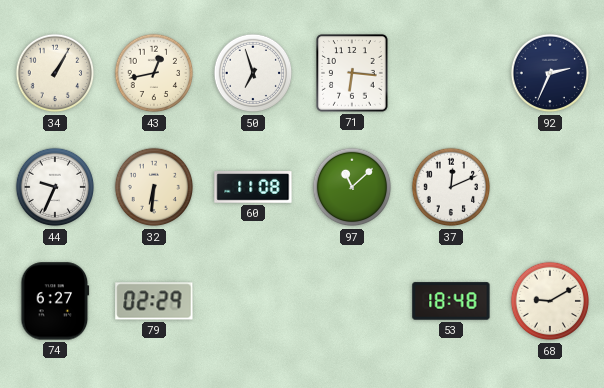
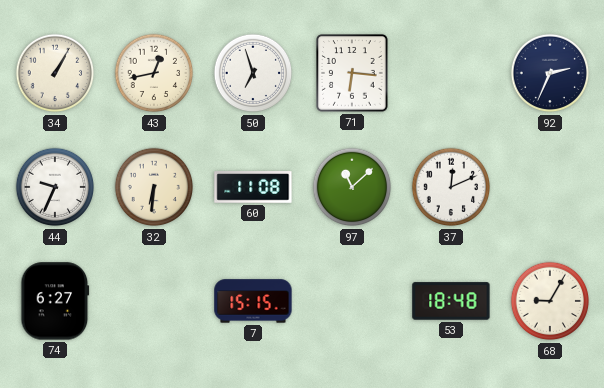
79: 02:29 -> none (154, 301)
7: none -> 15:15 (253, 301)
68: 9:10 -> 9:05 (550, 301)
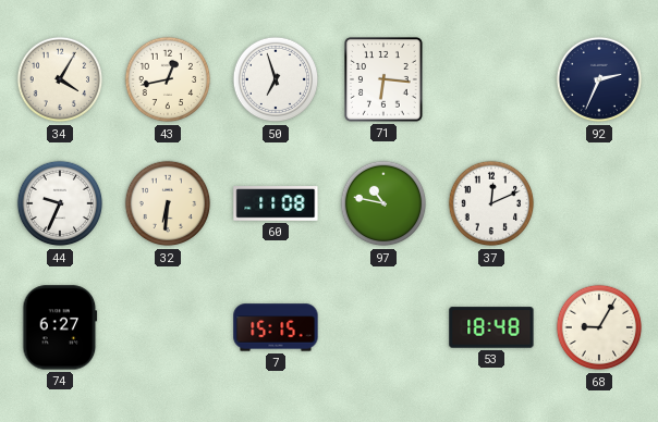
34: 1:05 -> 4:05 (60, 79)
97: 11:08 -> 10:47 (383, 203)
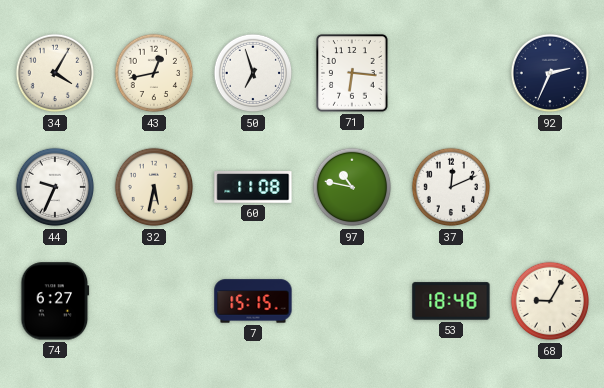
32: 6:31 -> 5:32 (154, 187)
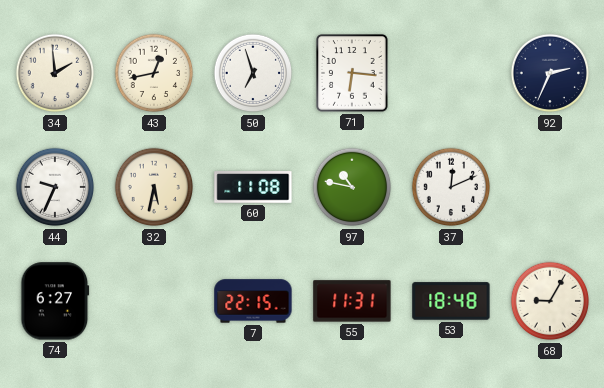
34: 4:05 -> 1:59 (55, 73)
7: 15:15 -> 22:15 (253, 301)
55: none -> 11:31 (352, 301)
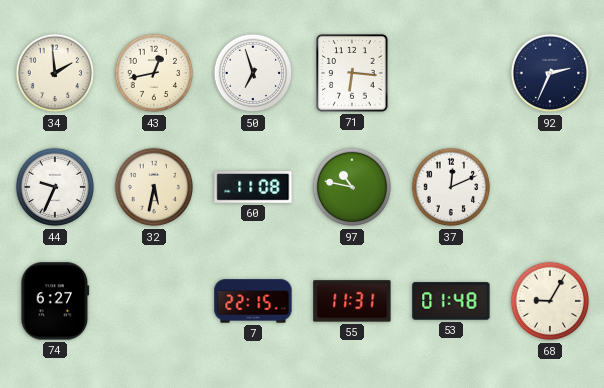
53: 18:48 -> 01:48 (451, 301)
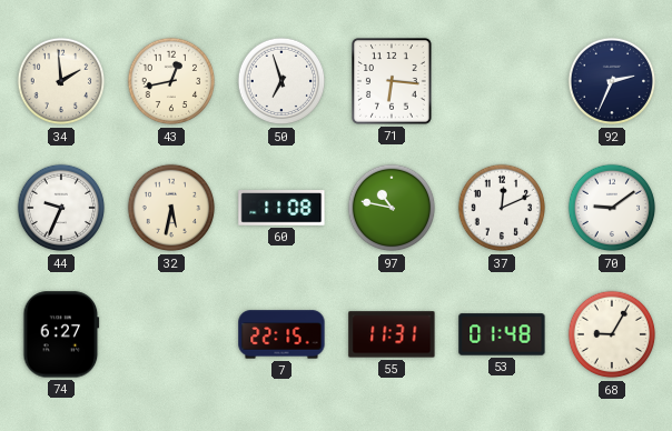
70: none -> 9:09 (612, 208)
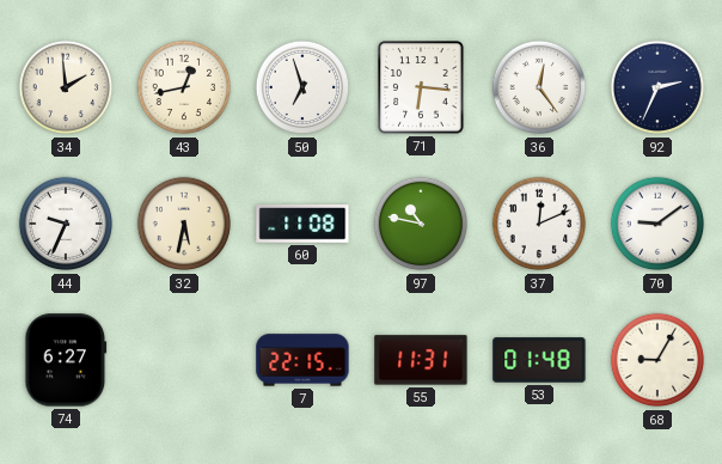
36: none -> 12:24 (539, 87)
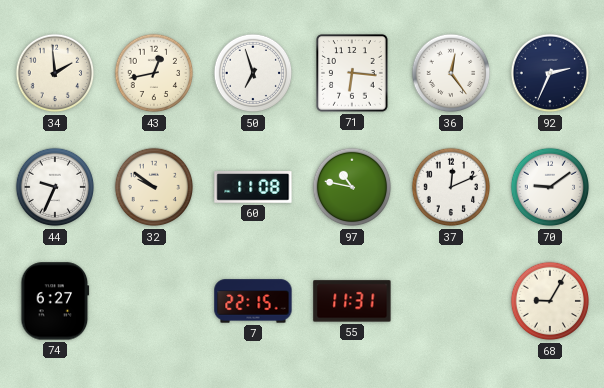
32: 5:32 -> 9:51 (154, 187)
53: 01:48 -> none (539, 360)
